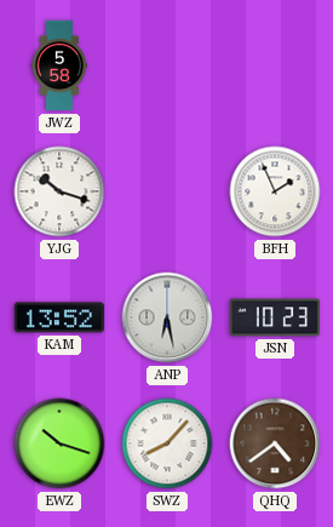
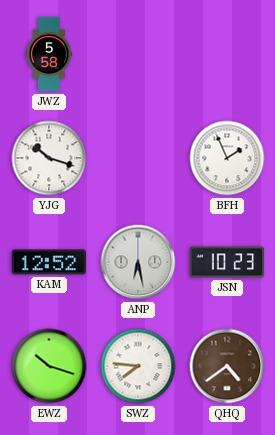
KAM: 13:52 -> 12:52 (48, 262)
SWZ: 8:07 -> 7:46 (138, 366)
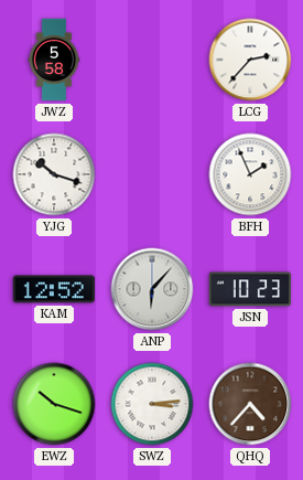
LCG: none -> 2:37 (250, 60)
ANP: 6:28 -> 6:07 (152, 289)
SWZ: 7:46 -> 3:14 (152, 404)
QHQ: 4:39 -> 4:37 (250, 404)
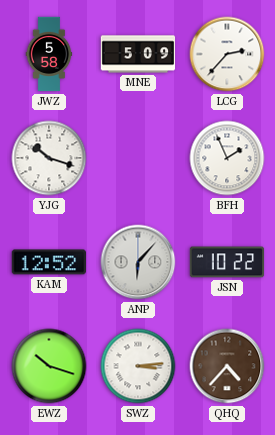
MNE: none -> 5:09 (138, 54)
JSN: 10:23 -> 10:22 (227, 262)
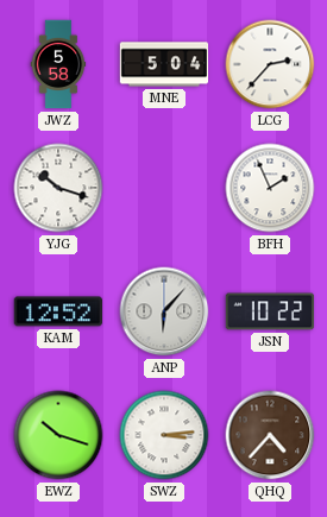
MNE: 5:09 -> 5:04 (164, 64)
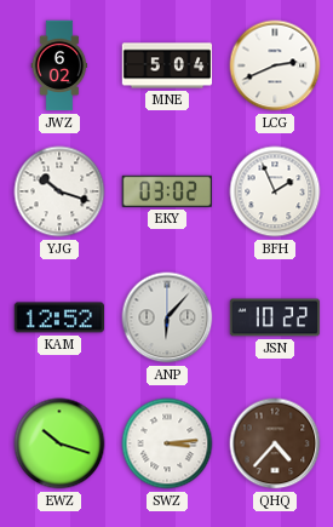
JWZ: 5:58 -> 6:02 (59, 65)
LCG: 2:37 -> 2:41 (275, 65)
EKY: none -> 03:02 (166, 191)
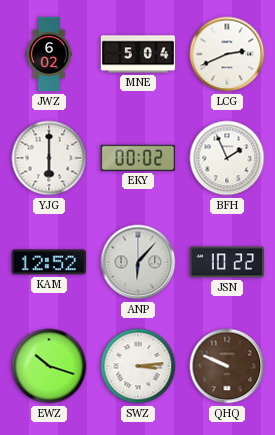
YJG: 10:18 -> 6:00 (49, 158)
EKY: 03:02 -> 00:02 (137, 158)
QHQ: 4:37 -> 9:49 (227, 366)
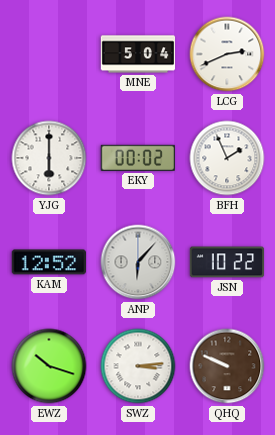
JWZ: 6:02 -> none (49, 54)
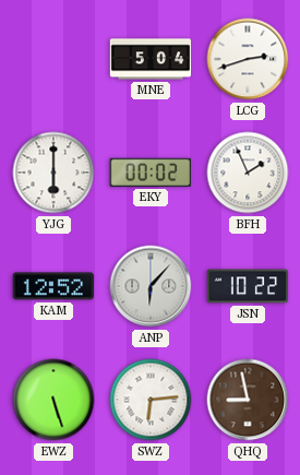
LCG: 2:41 -> 2:42 (248, 59)
EWZ: 10:18 -> 5:27 (53, 400)
SWZ: 3:14 -> 6:14 (151, 400)
QHQ: 9:49 -> 8:58 (248, 400)
